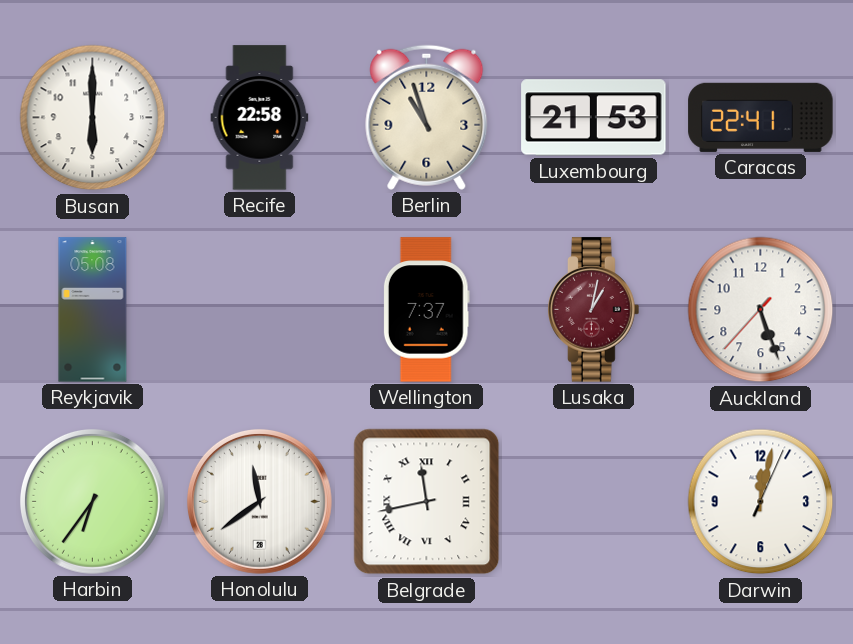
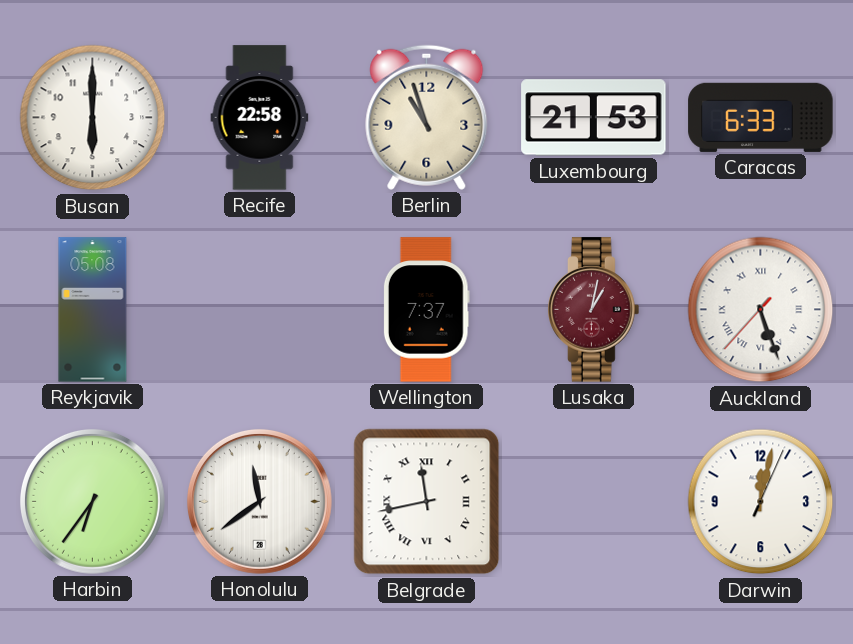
Caracas: 22:41 -> 6:33 (761, 117)
Auckland numerals: Arabic -> Roman (761, 310)
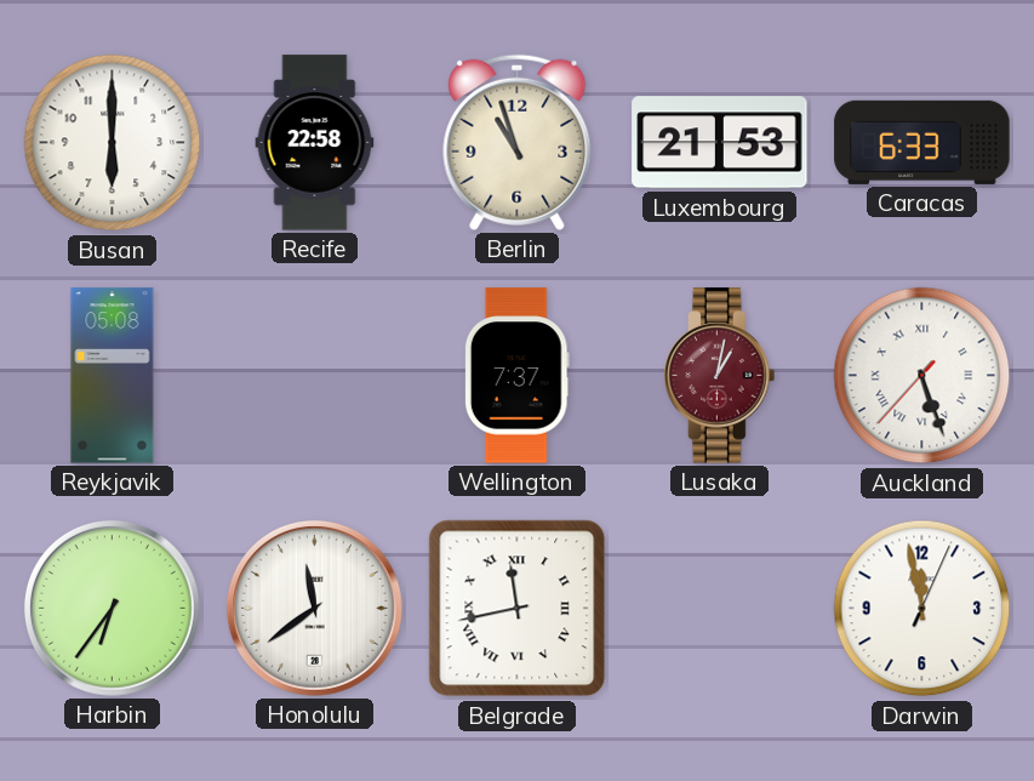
Darwin: 12:02 -> 11:58 (922, 609)
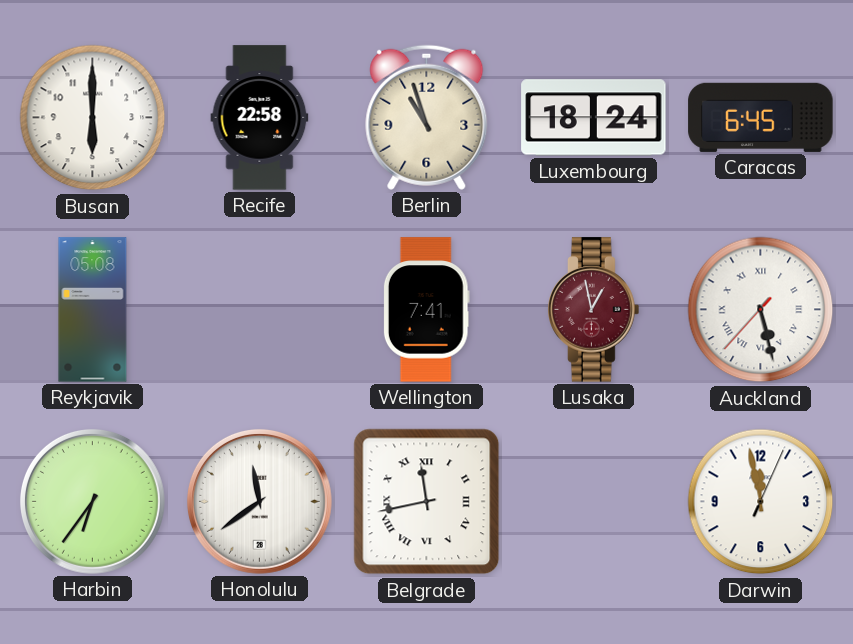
Luxembourg: 21:53 -> 18:24 (594, 118)
Caracas: 6:33 -> 6:45 (761, 117)
Wellington: 7:37 -> 7:41 (426, 310)
Lusaka: 1:02 -> 12:58 (594, 310)
Auckland: 5:26 -> 5:27 (761, 310)
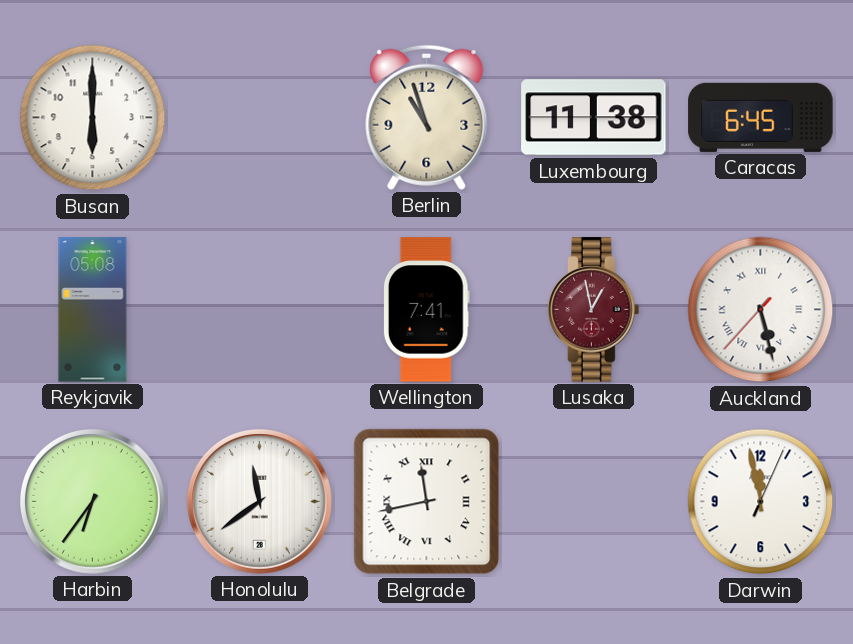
Recife: 22:58 -> none (260, 118)
Luxembourg: 18:24 -> 11:38 (594, 118)
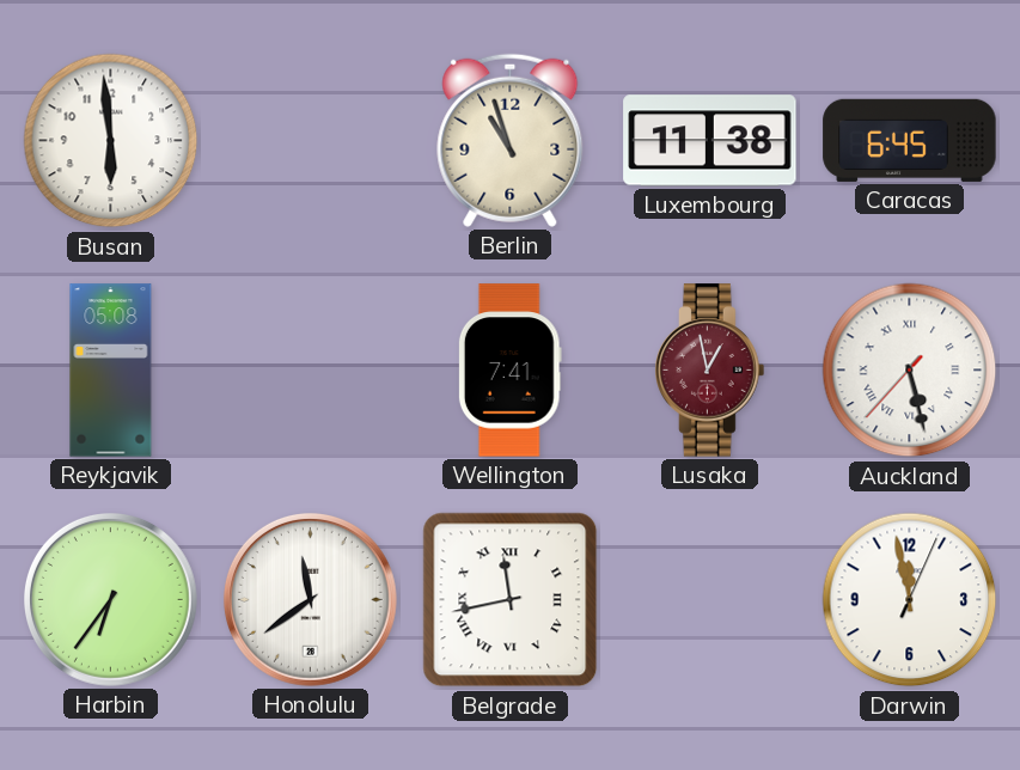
Busan: 6:00 -> 5:59 (111, 141)
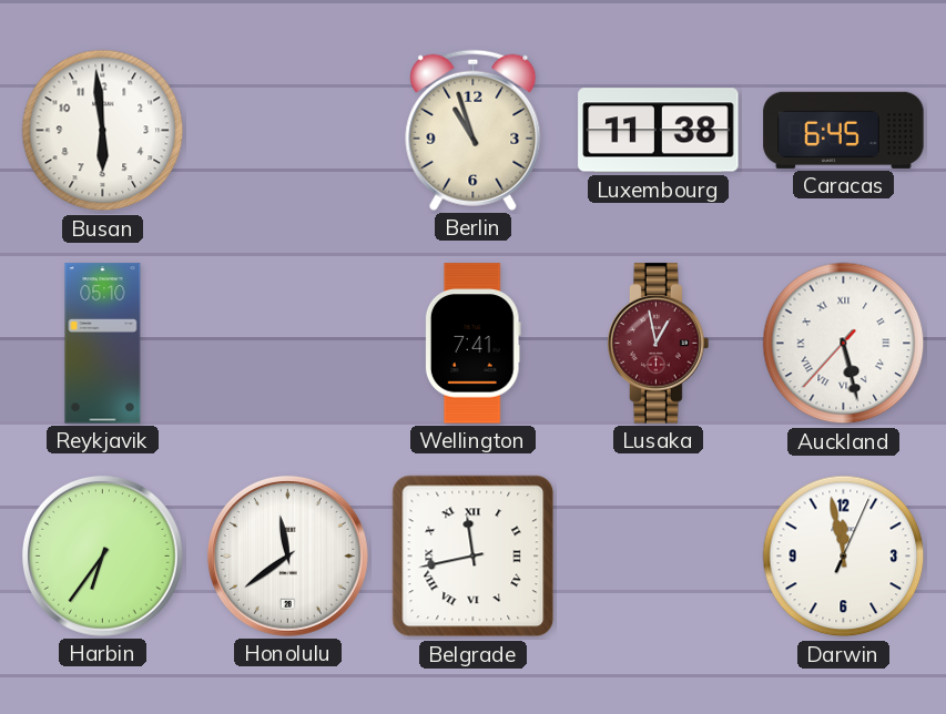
Reykjavik: 05:08 -> 05:10 (103, 344)
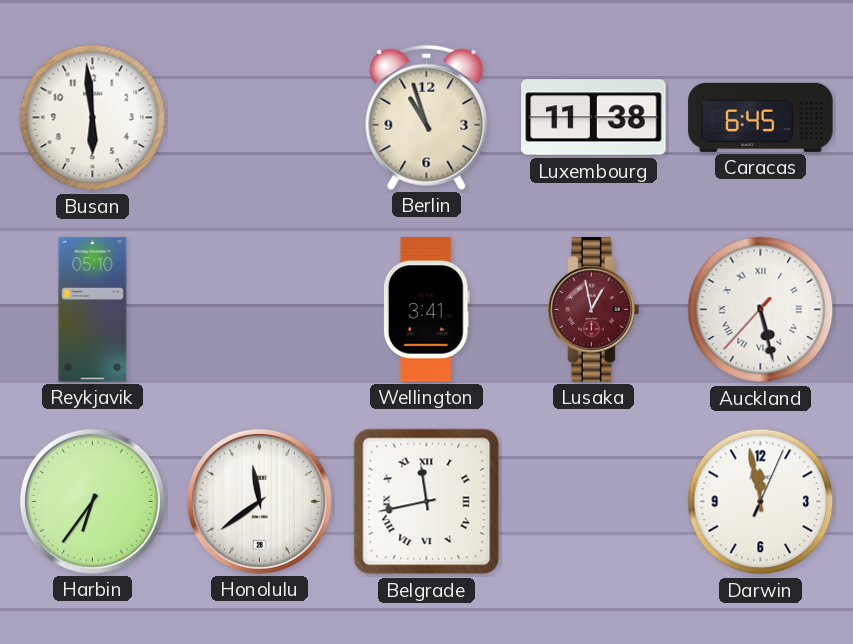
Wellington: 7:41 -> 3:41 (426, 310)
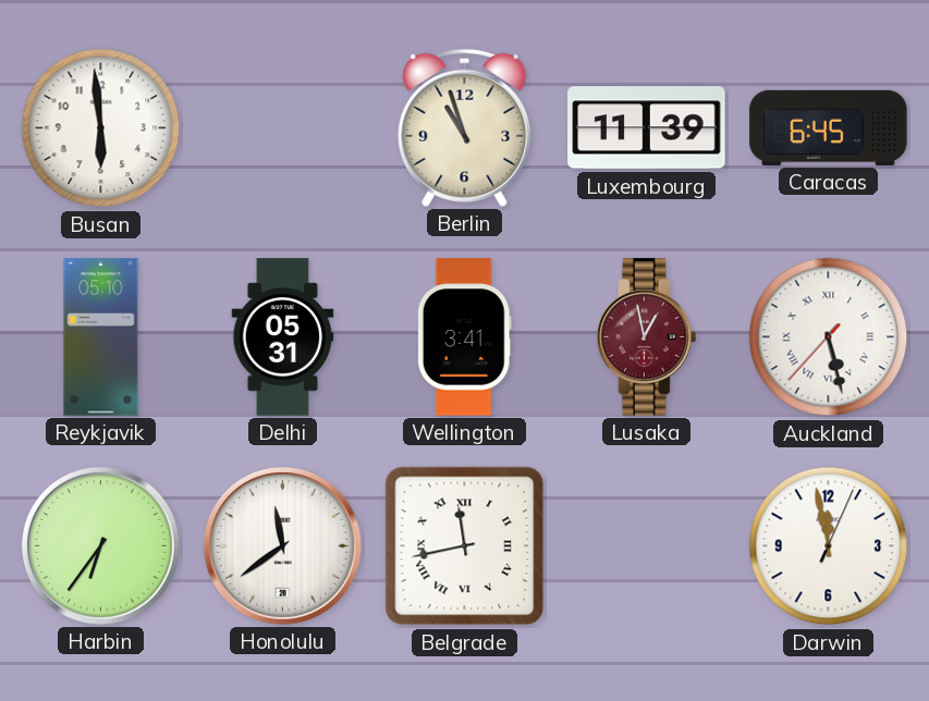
Luxembourg: 11:38 -> 11:39 (647, 128)
Delhi: none -> 05:31 (283, 337)
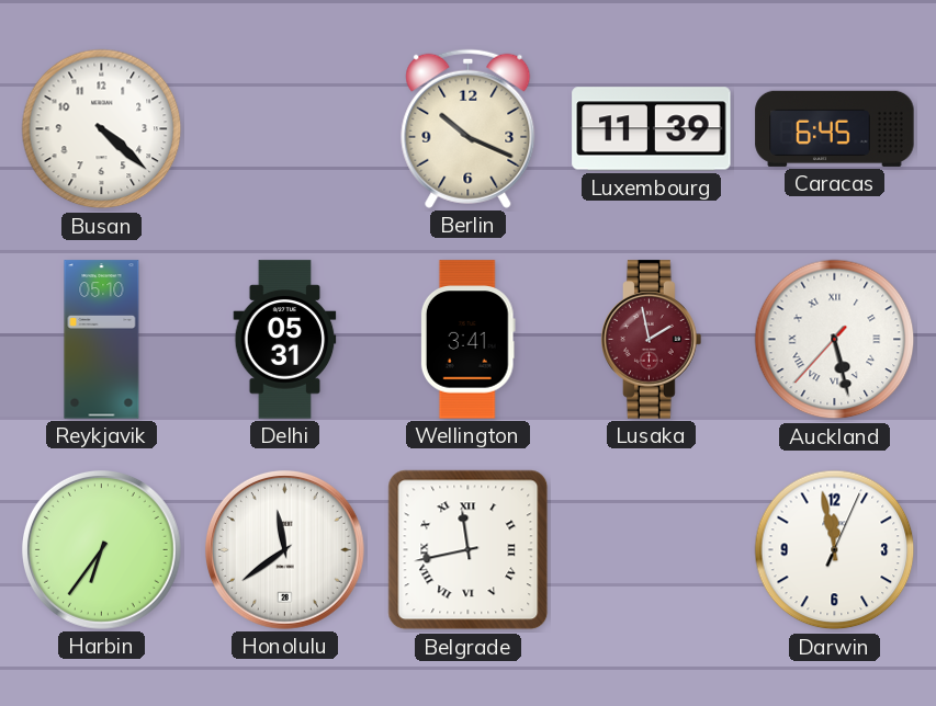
Busan: 5:59 -> 4:22 (102, 129)
Berlin: 10:57 -> 10:19 (469, 128)
Lusaka: 12:58 -> 1:58 (652, 340)
